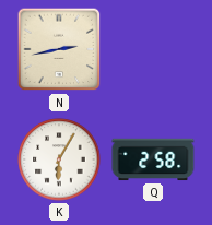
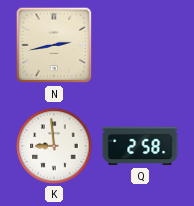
K: 6:05 -> 8:59 (54, 146)
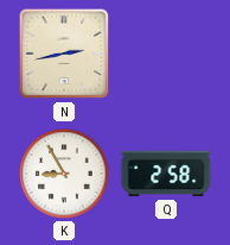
K: 8:59 -> 8:55 (64, 174)
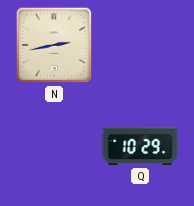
K: 8:55 -> none (64, 174)
Q: 2:58 -> 10:29 (140, 146)
